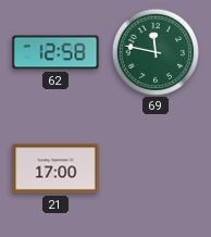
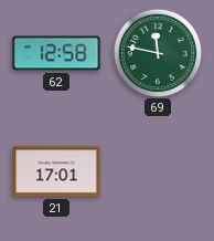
21: 17:00 -> 17:01 (56, 171)
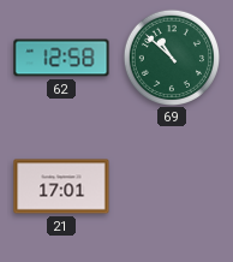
69: 11:47 -> 10:52 (171, 56)
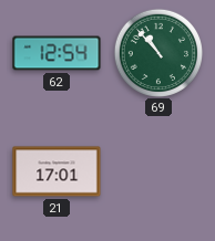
62: 12:58 -> 12:54 (57, 53)
69: 10:52 -> 10:53 (157, 52)
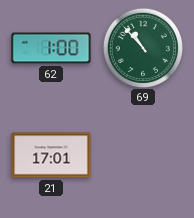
62: 12:54 -> 1:00 (51, 48)
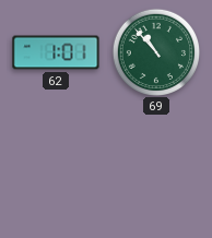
62: 1:00 -> 1:01 (56, 52)
21: 17:01 -> none (51, 155)
